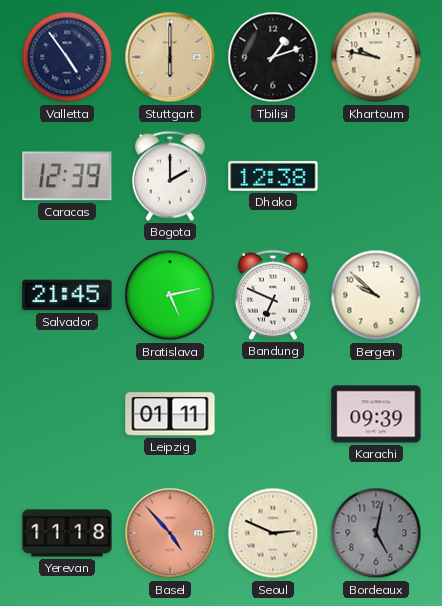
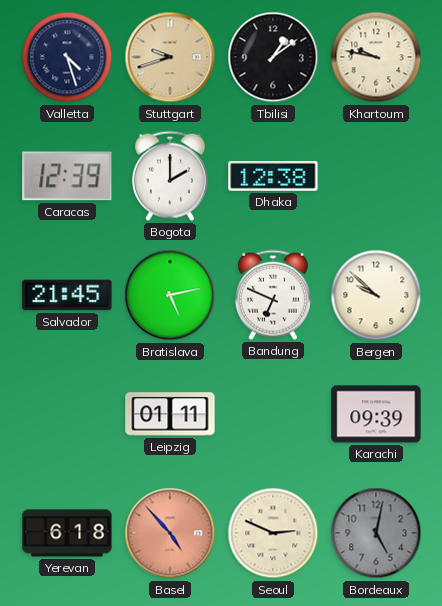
Valletta: 4:54 -> 4:27 (67, 57)
Stuttgart: 6:00 -> 9:42 (170, 57)
Tbilisi: 1:12 -> 1:09 (273, 57)
Yerevan: 11:18 -> 6:18 (67, 533)
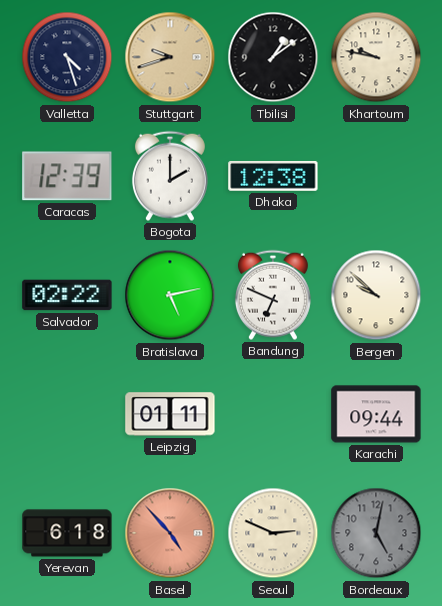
Salvador: 21:45 -> 02:22 (67, 295)
Karachi: 09:39 -> 09:44 (376, 414)
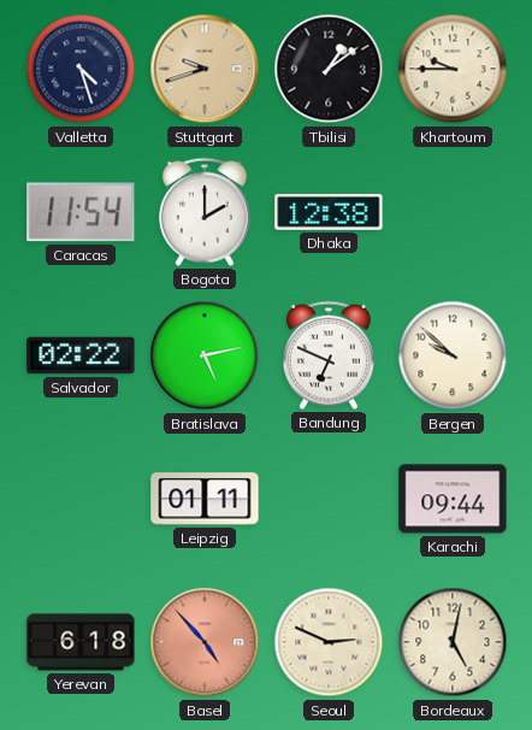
Khartoum: 9:47 -> 9:45 (453, 69)
Caracas: 12:39 -> 11:54 (81, 212)
Bordeaux dial: grey -> cream (453, 642)
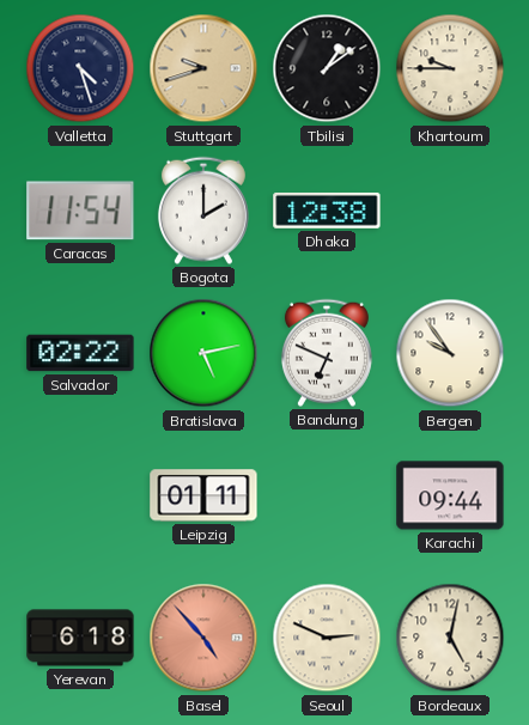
Bergen: 9:52 -> 9:54 (450, 353)
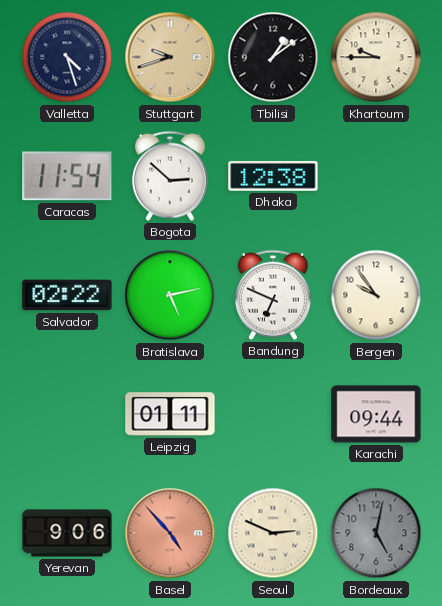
Bogota: 2:00 -> 2:52 (170, 176)
Yerevan: 6:18 -> 9:06 (67, 533)
Bordeaux dial: cream -> grey (376, 533)
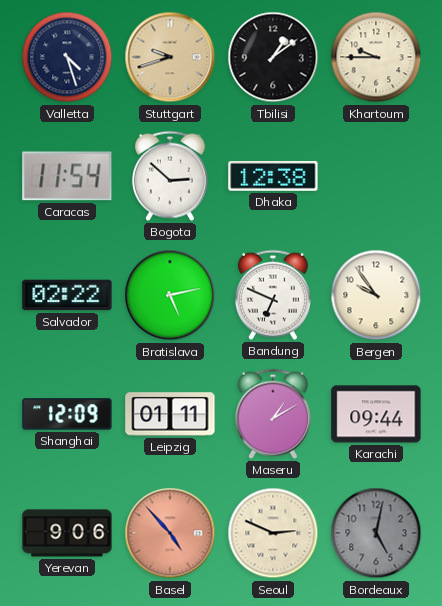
Shanghai: none -> 12:09 (67, 414)
Maseru: none -> 1:10 (273, 414)
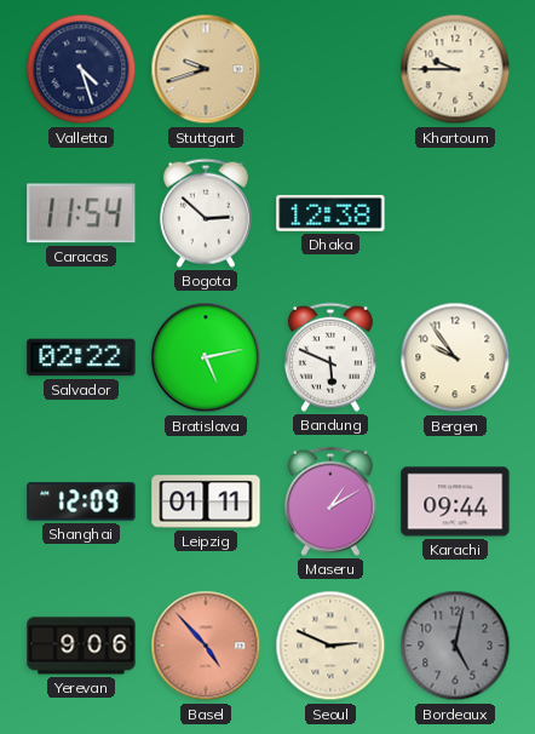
Tbilisi: 1:09 -> none (273, 57)
Bandung: 6:49 -> 5:49 (330, 357)
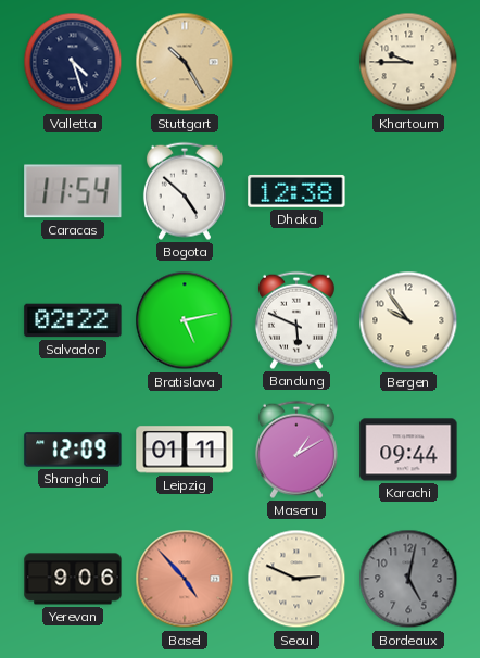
Stuttgart: 9:42 -> 10:25 (185, 62)
Bogota: 2:52 -> 4:52 (185, 191)
